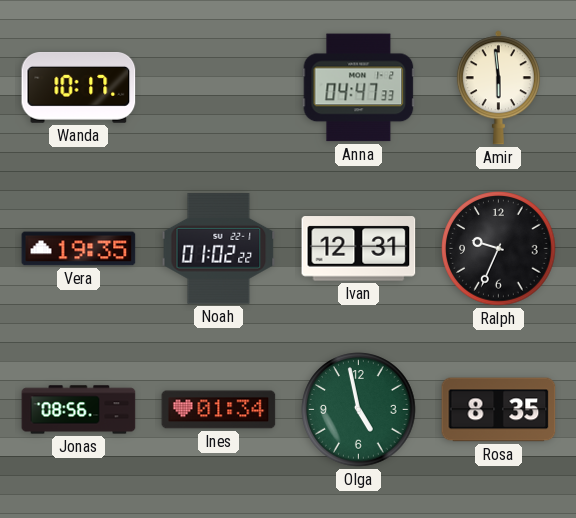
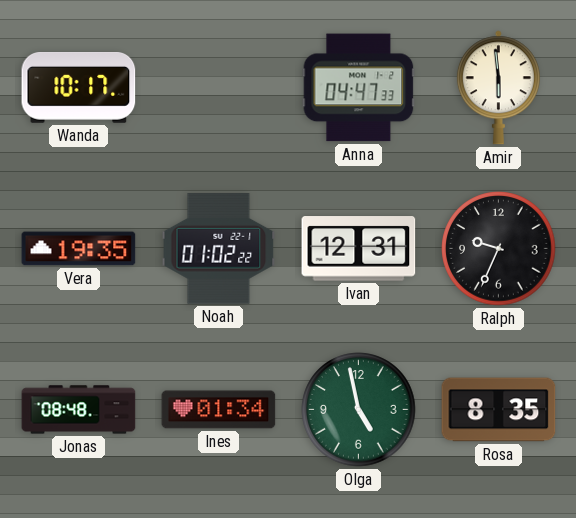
Jonas: 08:56 -> 08:48 (79, 410)
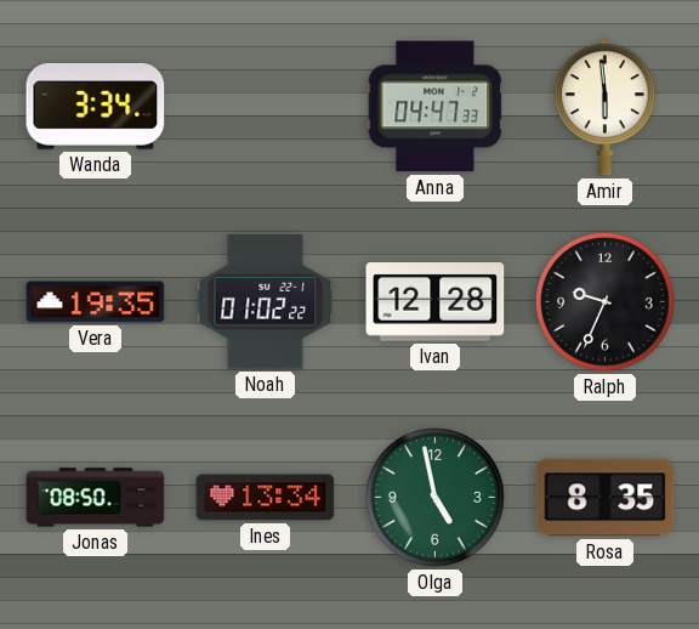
Wanda: 10:17 -> 3:34 (96, 107)
Ivan: 12:31 -> 12:28 (436, 302)
Jonas: 08:48 -> 08:50 (96, 498)
Ines: 01:34 -> 13:34 (266, 498)
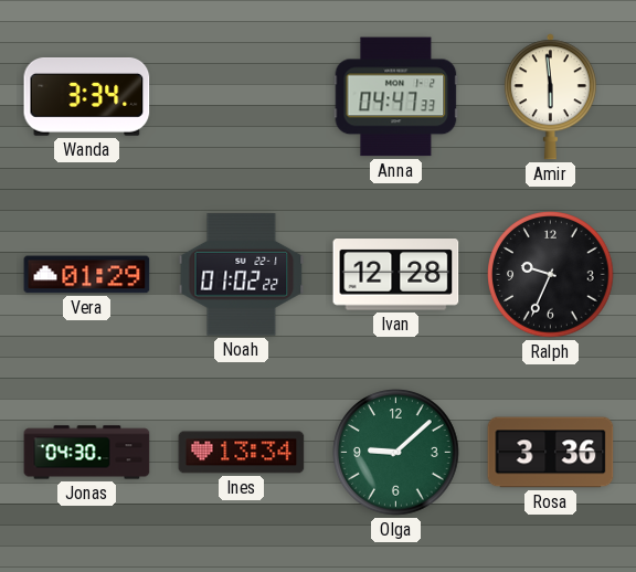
Vera: 19:35 -> 01:29 (87, 275)
Jonas: 08:50 -> 04:30 (87, 453)
Olga: 4:58 -> 9:08 (396, 453)
Rosa: 8:35 -> 3:36 (551, 453)
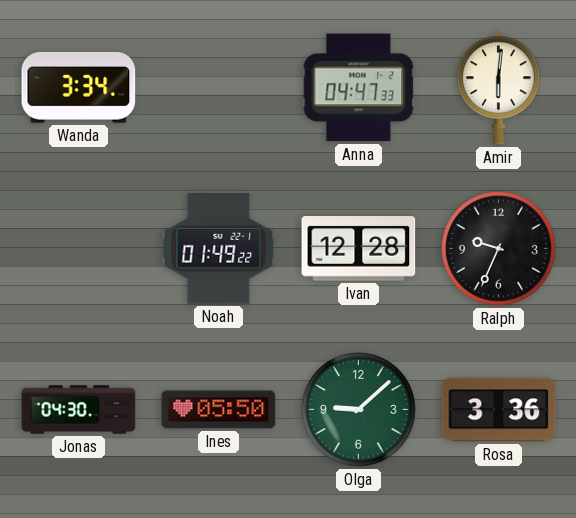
Amir: 5:59 -> 6:01 (498, 88)
Vera: 01:29 -> none (87, 275)
Noah: 01:02 -> 01:49 (219, 249)
Ines: 13:34 -> 05:50 (219, 410)
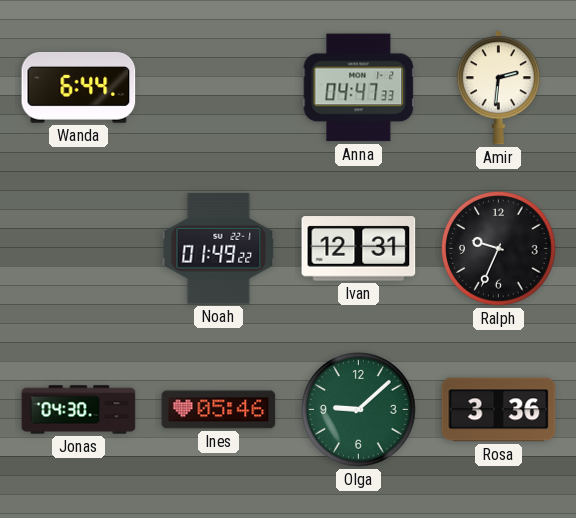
Wanda: 3:34 -> 6:44 (79, 88)
Amir: 6:01 -> 2:31 (498, 88)
Ivan: 12:28 -> 12:31 (359, 249)
Ines: 05:50 -> 05:46 (219, 410)
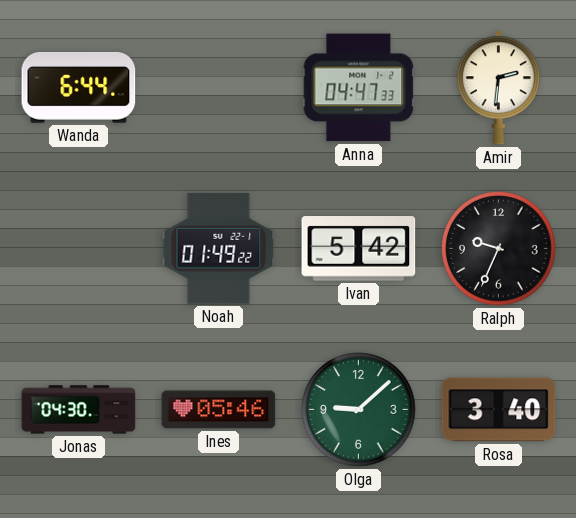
Ivan: 12:31 -> 5:42 (359, 249)
Rosa: 3:36 -> 3:40 (499, 410)
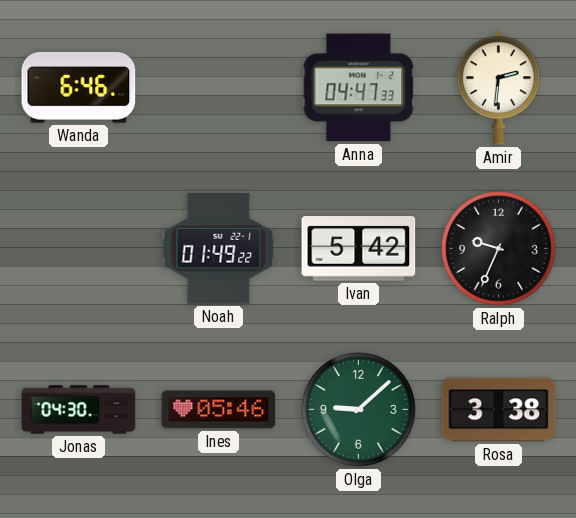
Wanda: 6:44 -> 6:46 (79, 88)
Rosa: 3:40 -> 3:38 (499, 410)
